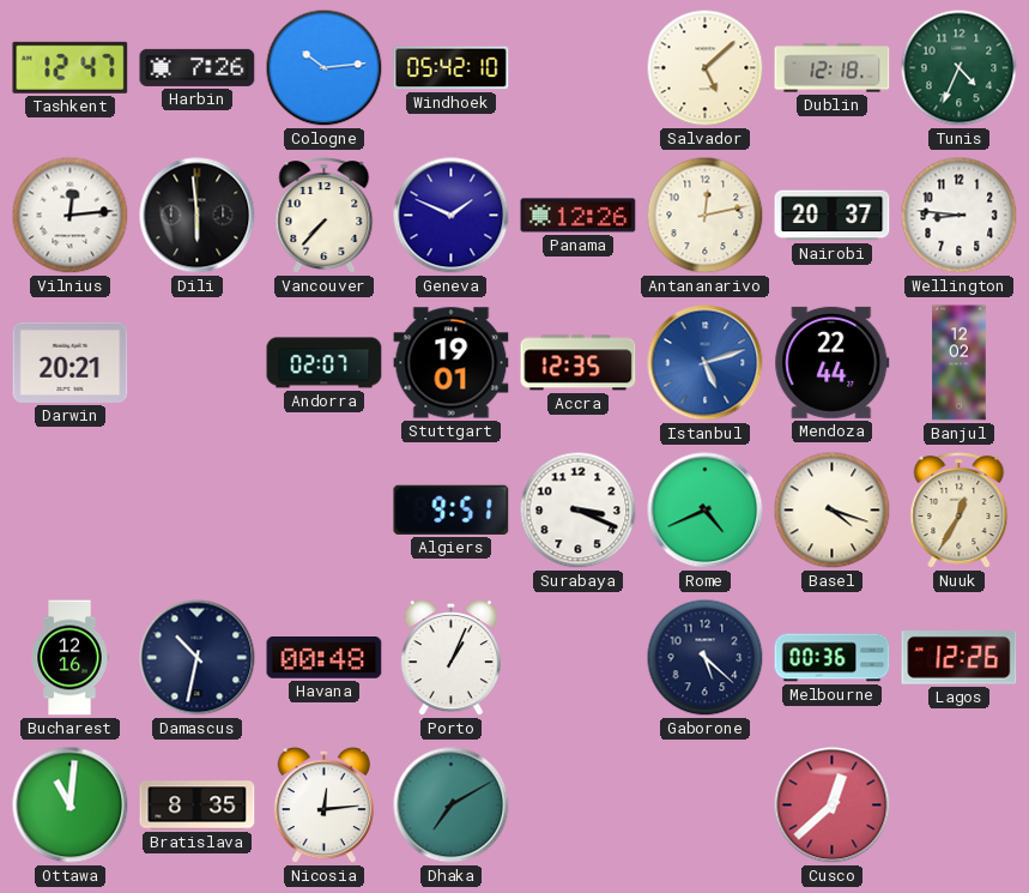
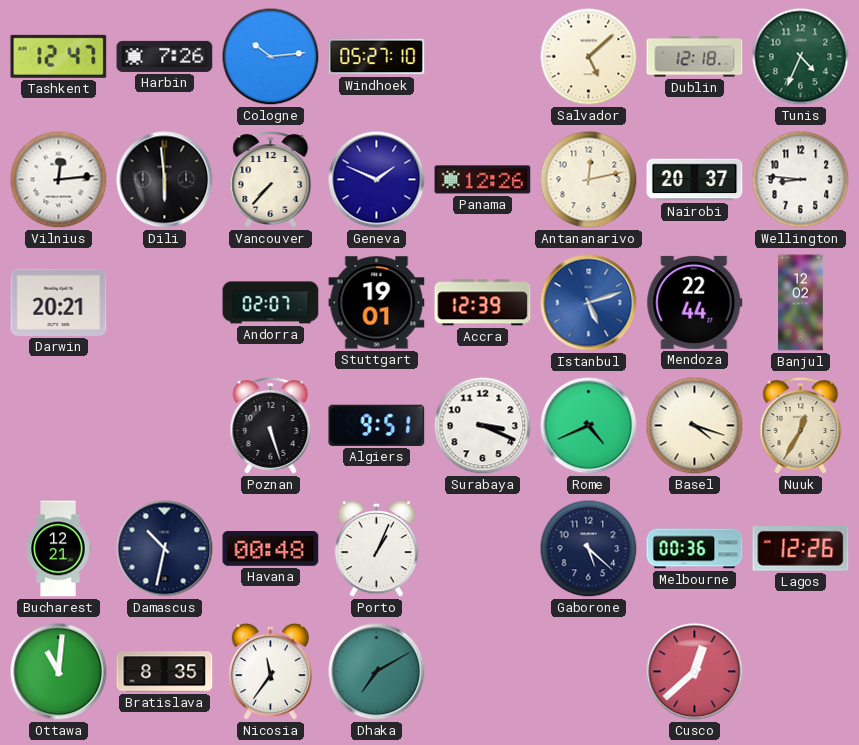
Windhoek: 05:42 -> 05:27 (377, 57)
Accra: 12:35 -> 12:39 (483, 303)
Poznan: none -> 5:27 (271, 426)
Bucharest: 12:16 -> 12:21 (58, 549)
Nicosia: 12:14 -> 11:36 (270, 672)
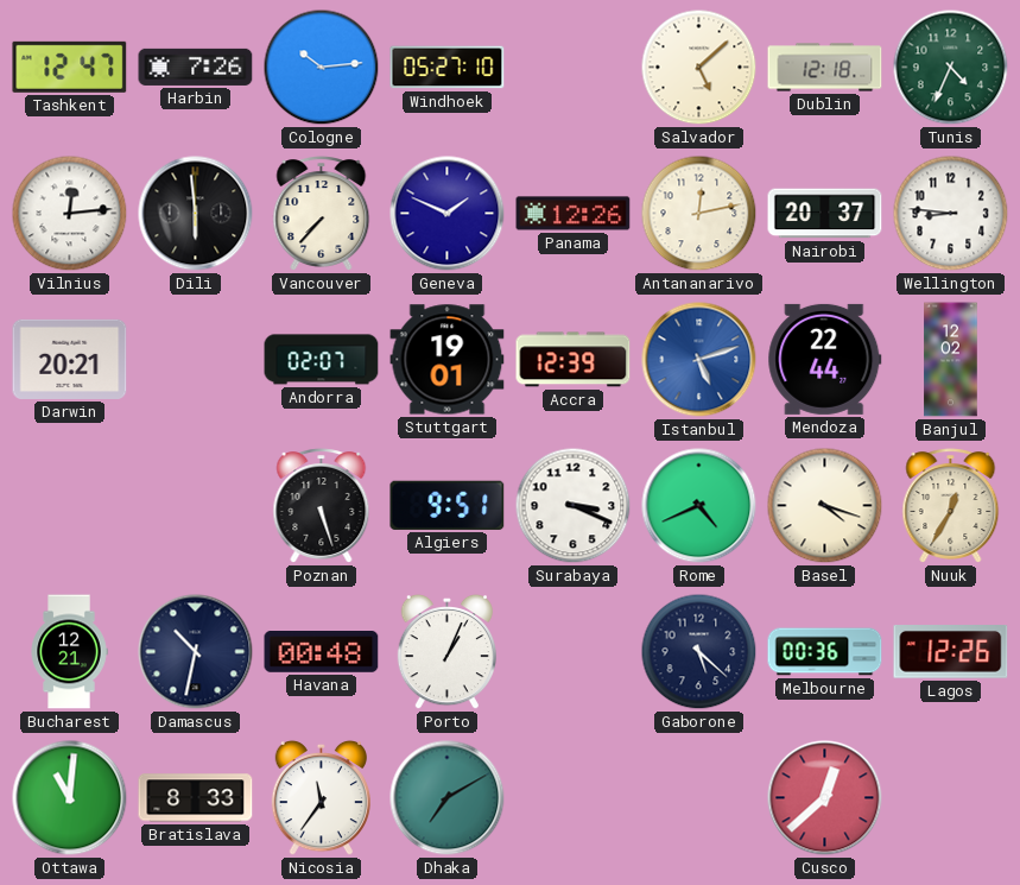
Bratislava: 8:35 -> 8:33 (196, 798)
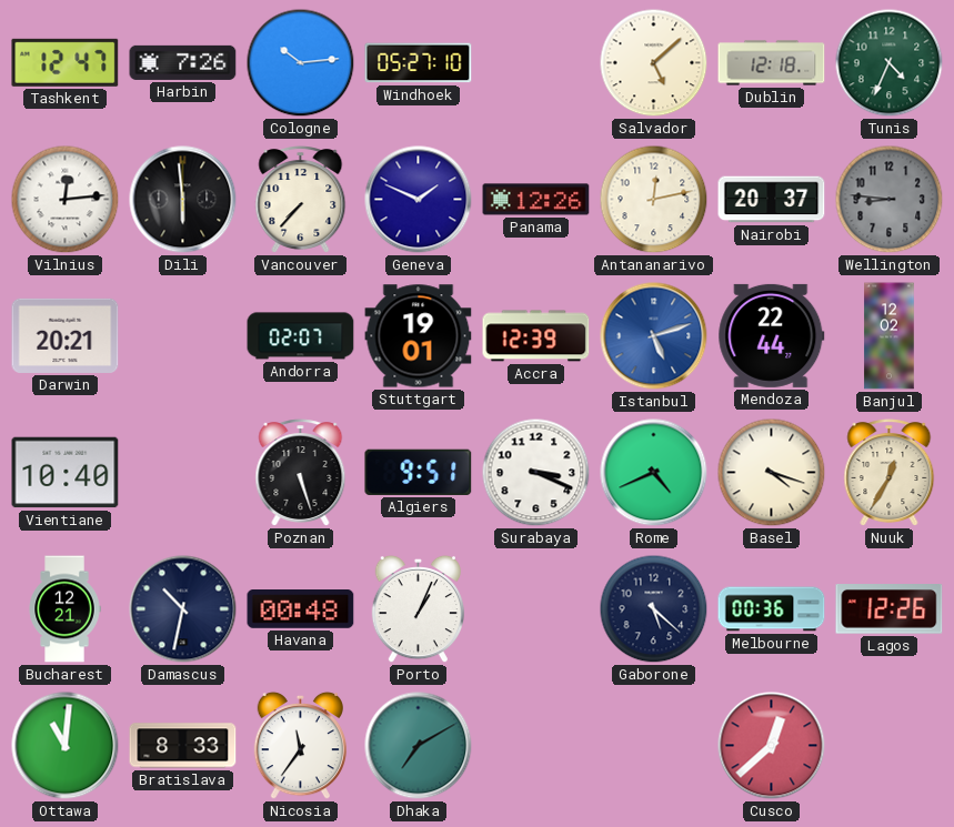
Wellington dial: white -> grey (890, 200)
Vientiane: none -> 10:40 (66, 473)
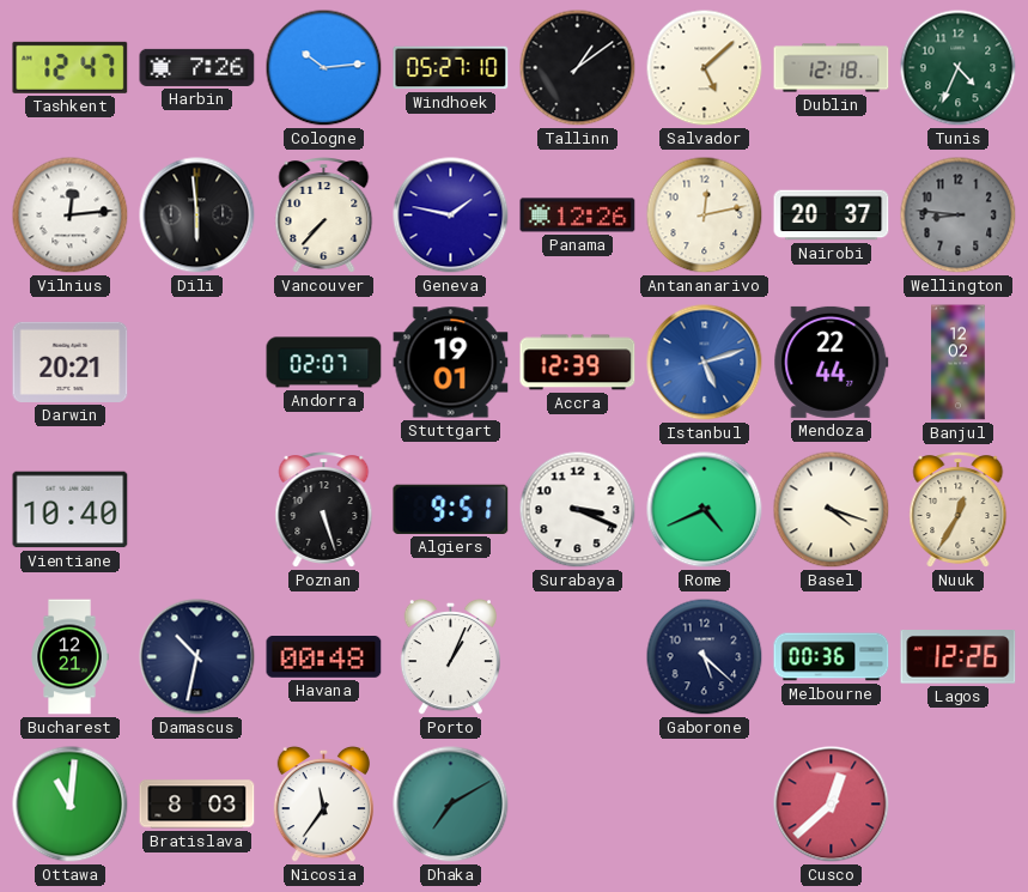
Tallinn: none -> 1:09 (578, 68)
Geneva: 1:49 -> 1:47 (451, 216)
Bratislava: 8:33 -> 8:03 (197, 805)
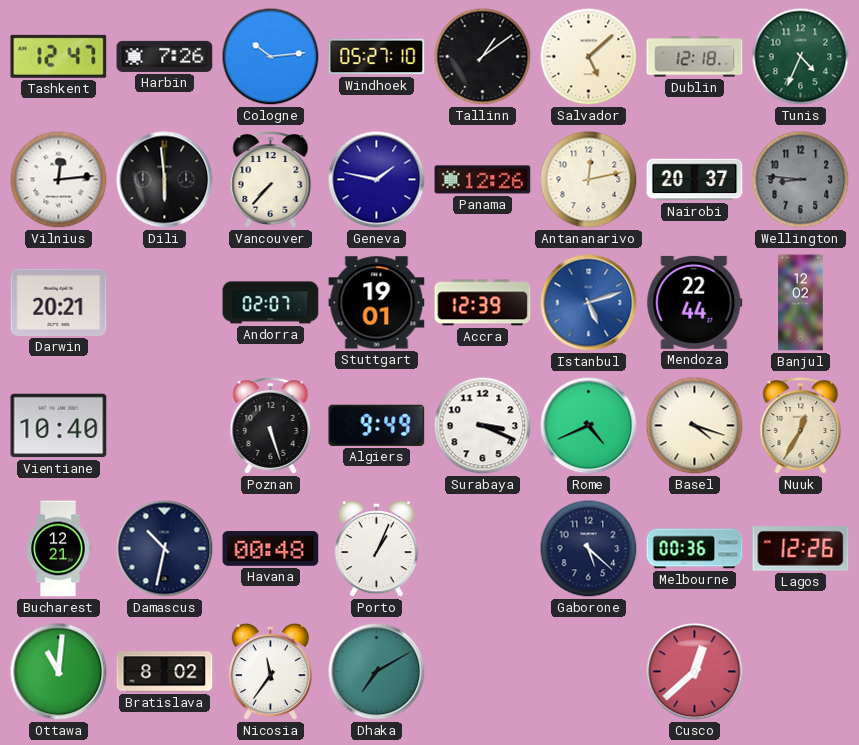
Algiers: 9:51 -> 9:49 (377, 425)
Bratislava: 8:03 -> 8:02 (165, 672)
